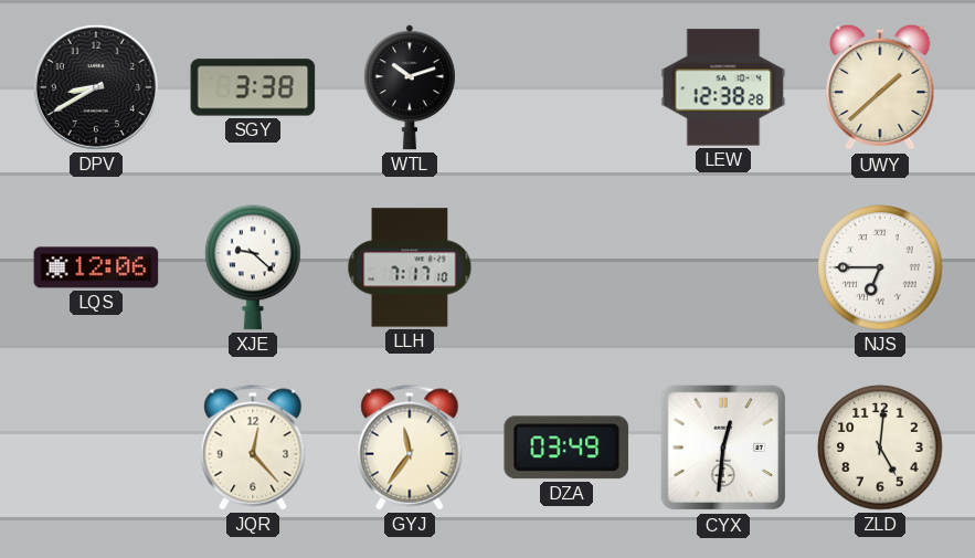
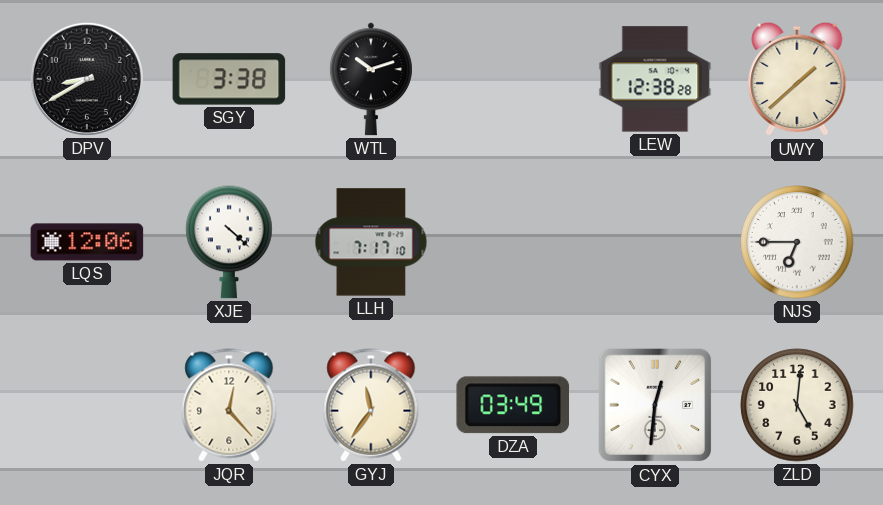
XJE: 9:22 -> 4:22 (229, 242)
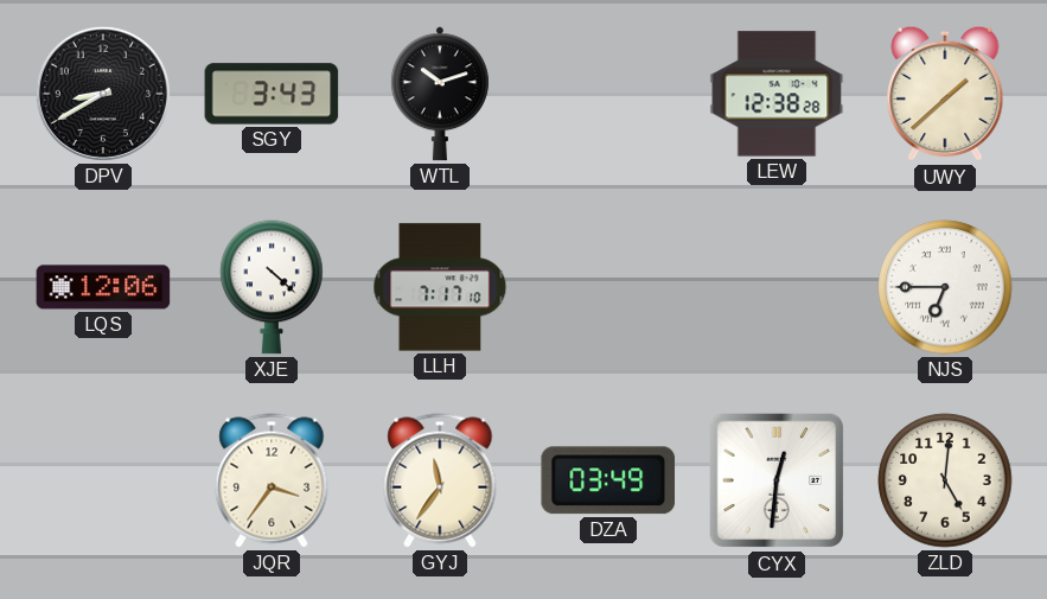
SGY: 3:38 -> 3:43 (272, 94)
JQR: 12:23 -> 3:36 (272, 480)
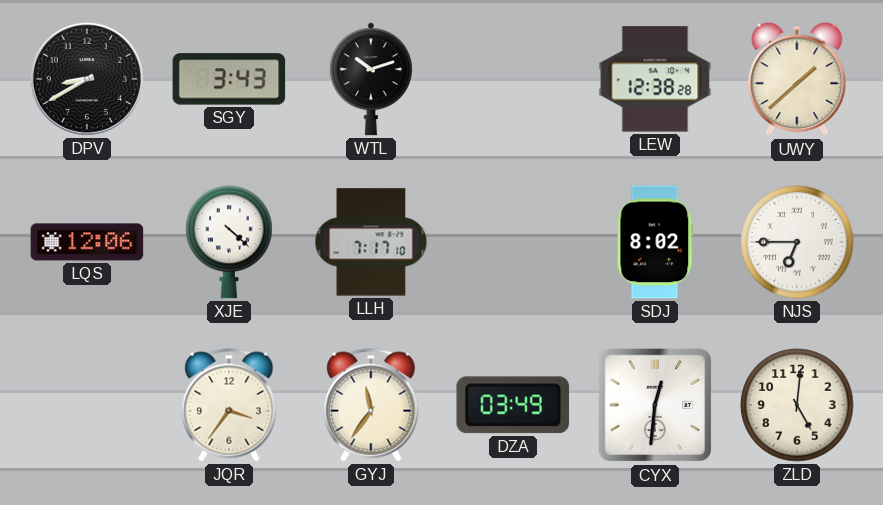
SDJ: none -> 8:02 (655, 242)
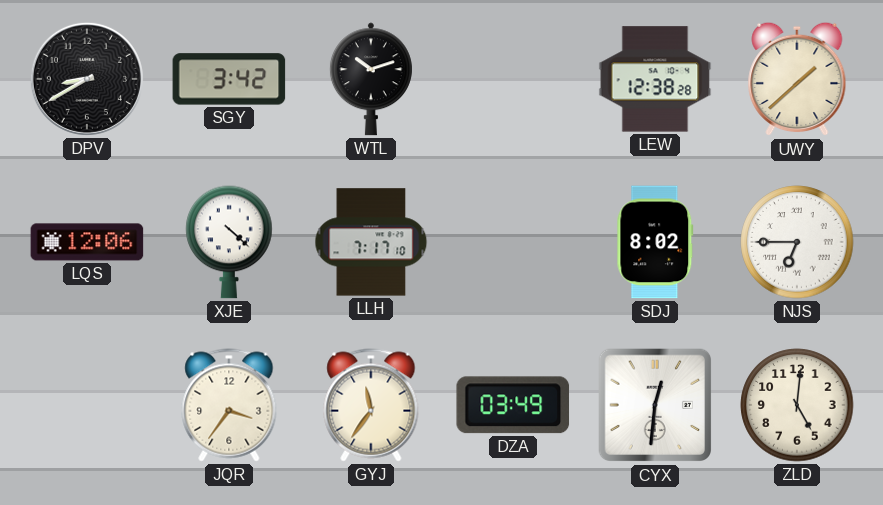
SGY: 3:43 -> 3:42 (229, 79)
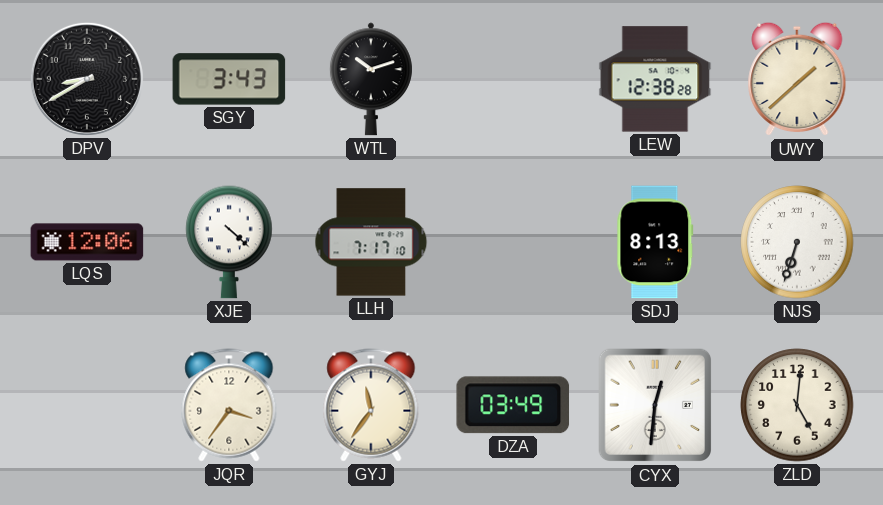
SGY: 3:42 -> 3:43 (229, 79)
SDJ: 8:02 -> 8:13 (655, 242)
NJS: 6:45 -> 6:33 (797, 242)
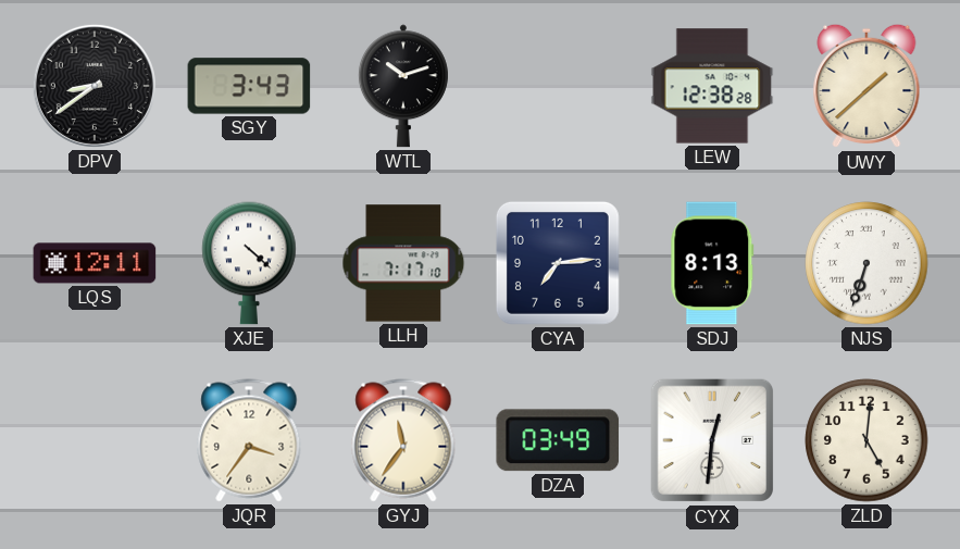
DPV: 8:40 -> 8:39 (95, 86)
LQS: 12:06 -> 12:11 (95, 263)
CYA: none -> 7:14 (558, 263)
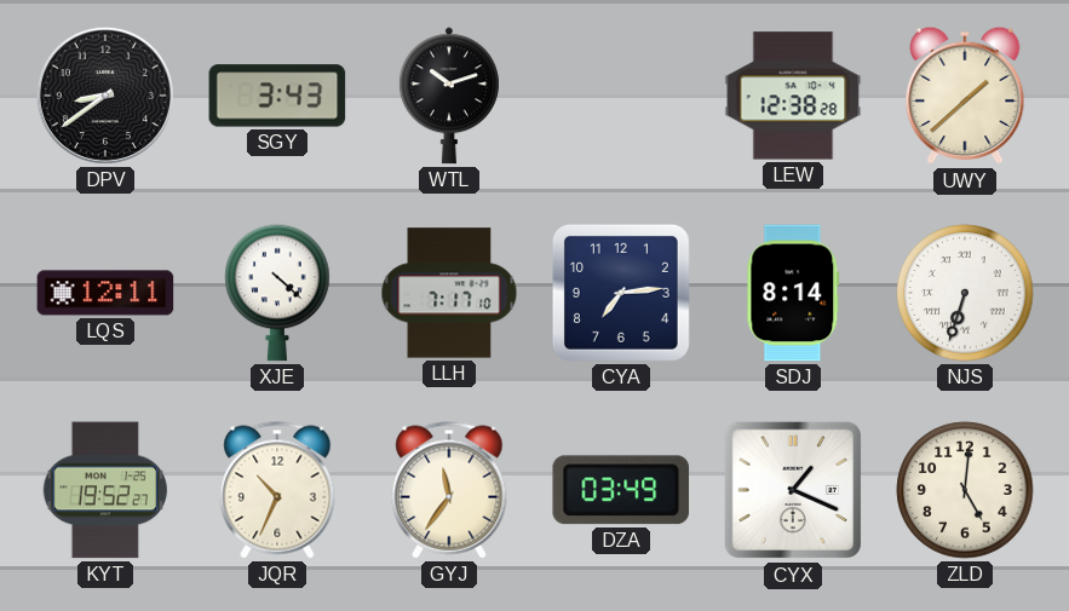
SDJ: 8:13 -> 8:14 (793, 293)
KYT: none -> 19:52 (104, 490)
JQR: 3:36 -> 10:34 (277, 490)
CYX: 12:31 -> 1:19 (793, 490)
